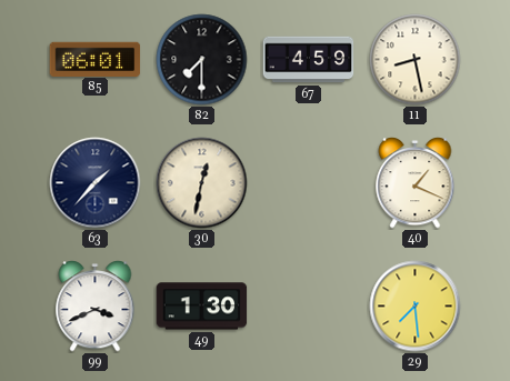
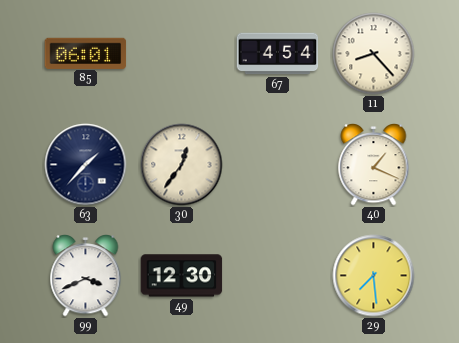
82: 7:30 -> none (202, 60)
67: 4:59 -> 4:54 (278, 54)
11: 8:28 -> 8:23 (374, 54)
30: 12:32 -> 12:36 (182, 165)
49: 1:30 -> 12:30 (182, 276)
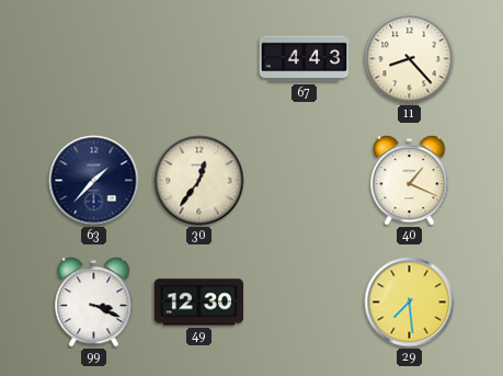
85: 06:01 -> none (86, 53)
67: 4:54 -> 4:43 (305, 59)
99: 3:41 -> 3:19 (94, 303)
